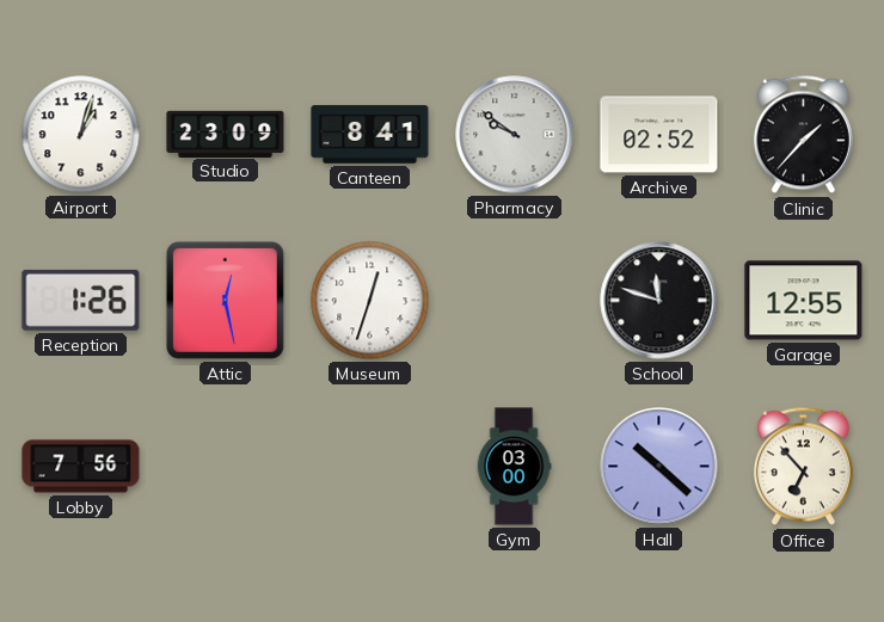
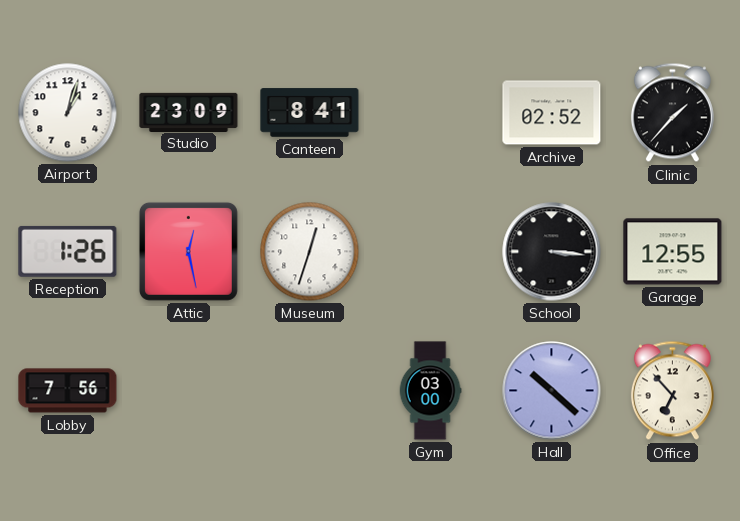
Pharmacy: 9:51 -> none (515, 135)
School: 11:48 -> 3:16 (552, 252)
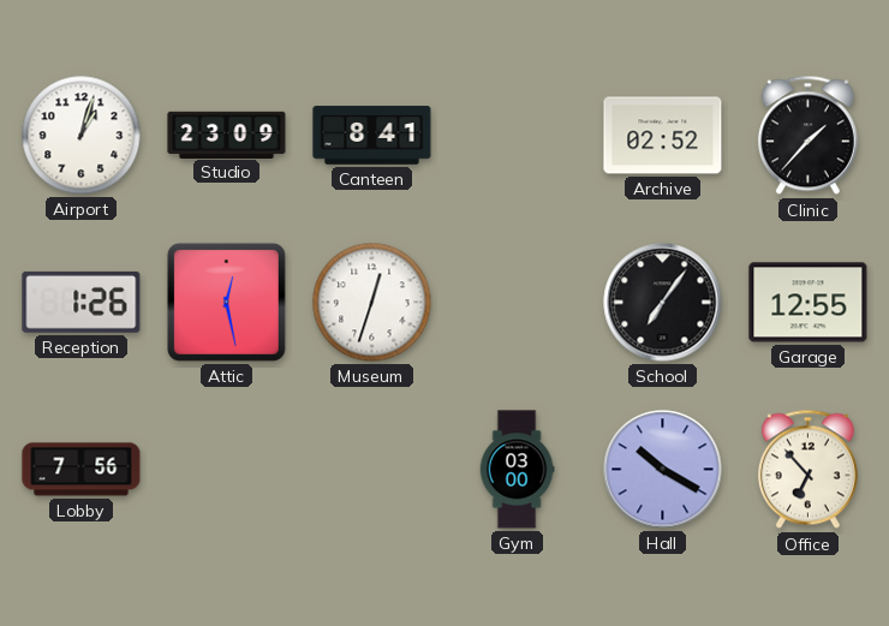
School: 3:16 -> 7:06 (663, 303)
Hall: 10:22 -> 10:20 (663, 470)
